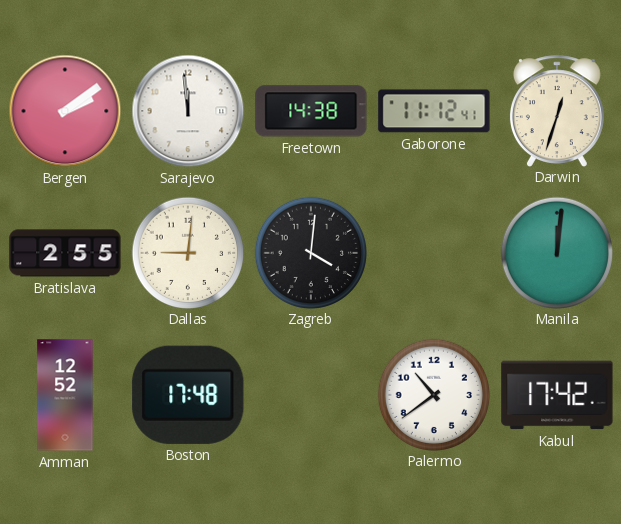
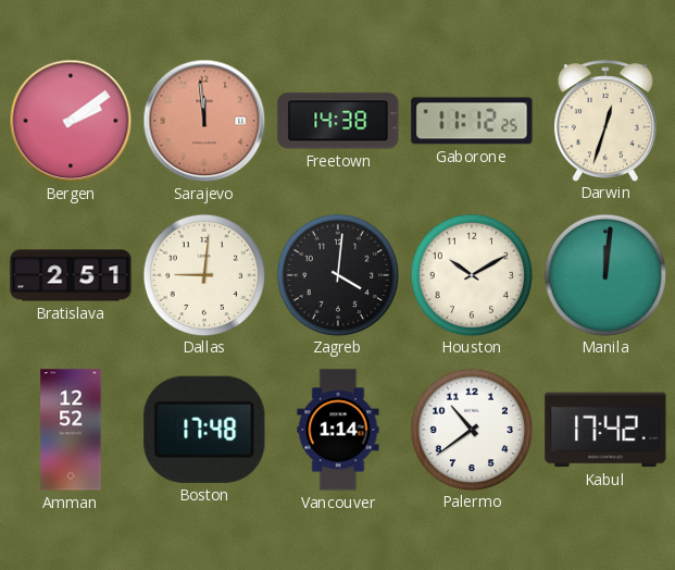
Sarajevo dial: white -> salmon (204, 121)
Gaborone: 11:12:41 -> 11:12:25 (472, 121)
Bratislava: 2:55 -> 2:51 (71, 275)
Houston: none -> 10:10 (471, 274)
Vancouver: none -> 1:14 (338, 430)
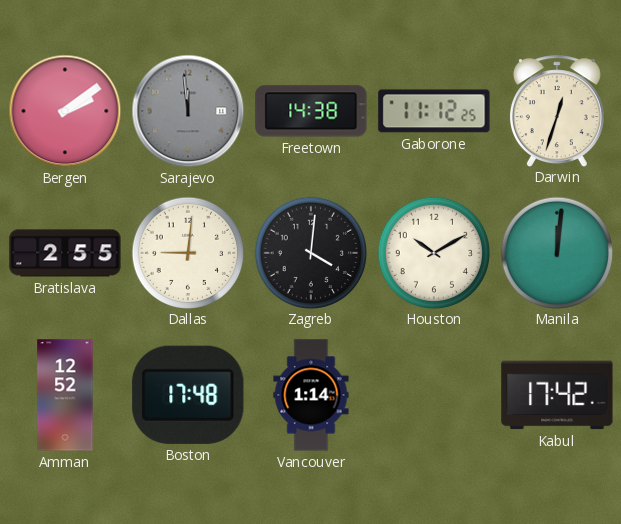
Sarajevo dial: salmon -> grey (188, 111)
Bratislava: 2:51 -> 2:55 (65, 253)
Palermo: 10:39 -> none (471, 429)
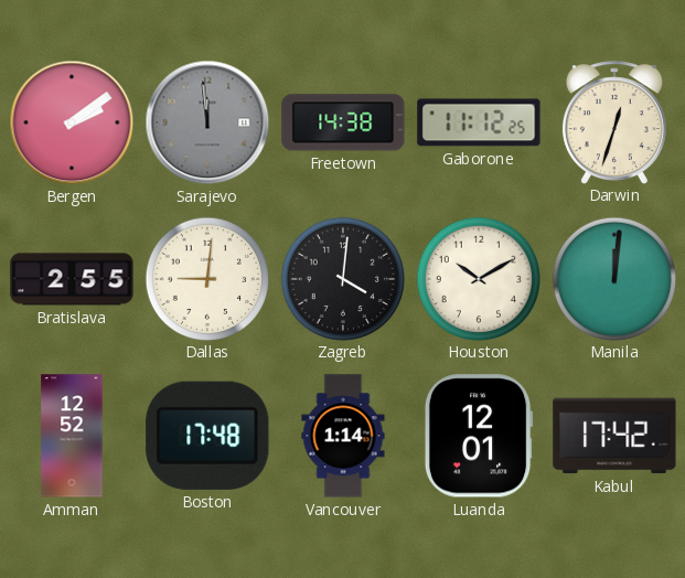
Luanda: none -> 12:01 (479, 436)
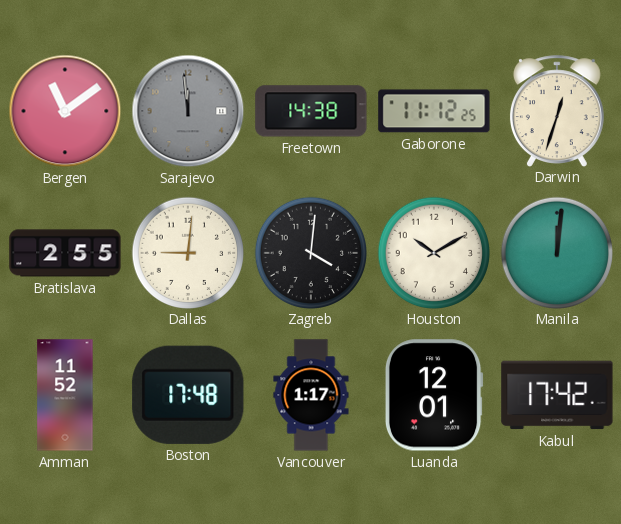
Bergen: 2:09 -> 11:09 (65, 111)
Amman: 12:52 -> 11:52 (65, 395)
Vancouver: 1:14 -> 1:17 (311, 395)
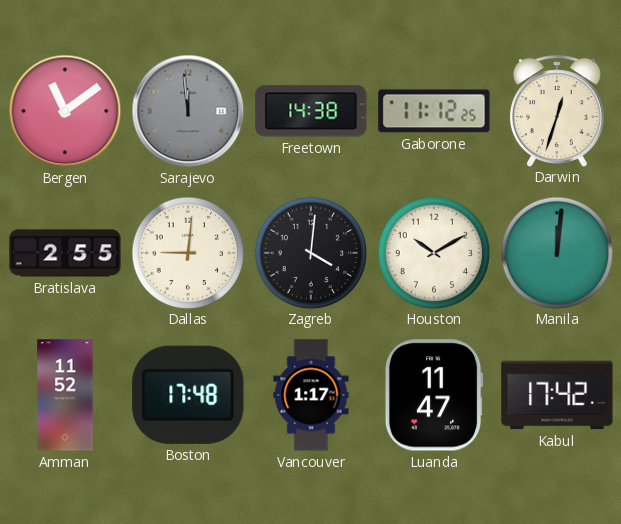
Luanda: 12:01 -> 11:47 (434, 395)
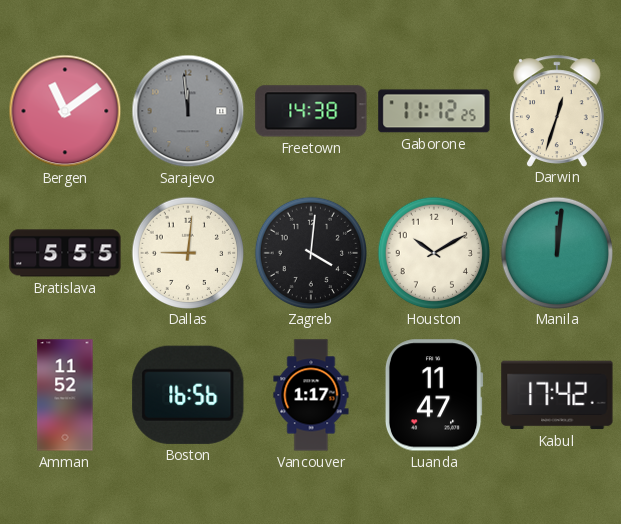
Bratislava: 2:55 -> 5:55 (65, 253)
Boston: 17:48 -> 16:56 (188, 395)
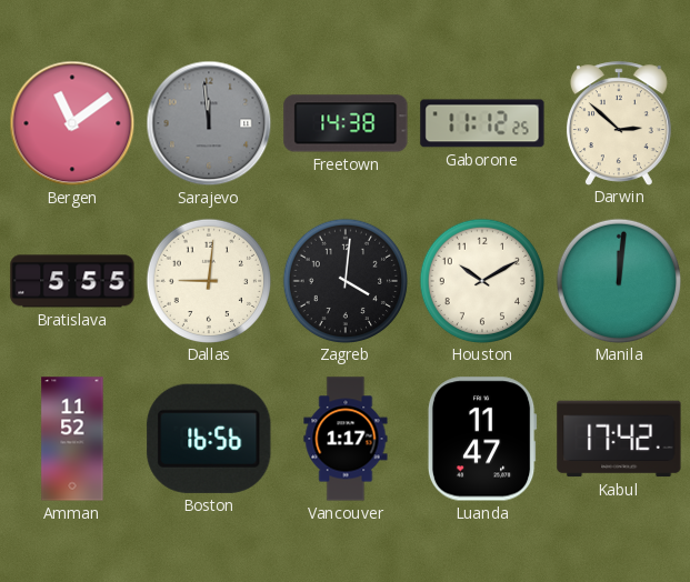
Darwin: 12:33 -> 2:52 (619, 123)
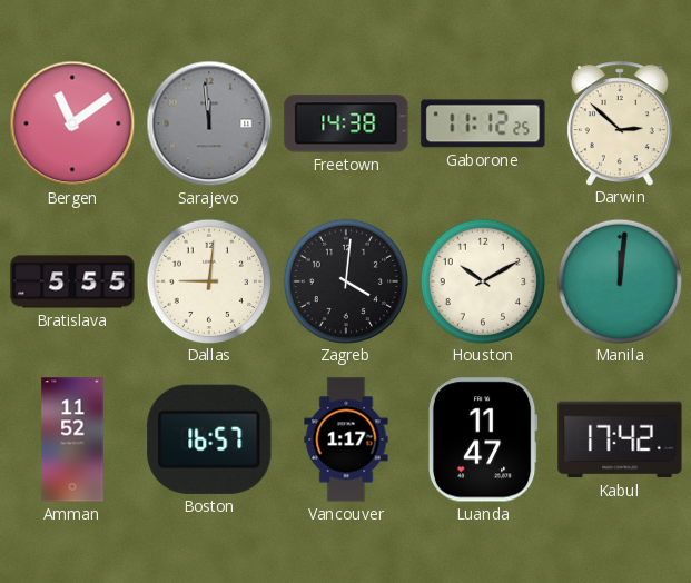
Boston: 16:56 -> 16:57 (209, 439)
